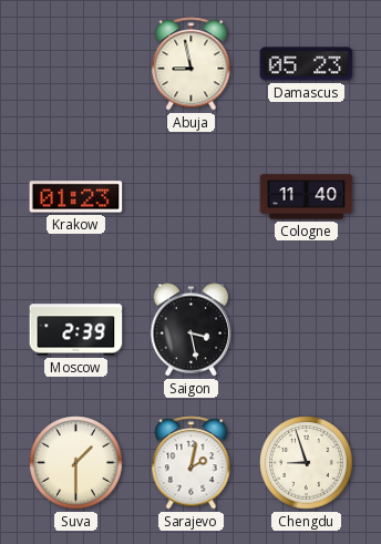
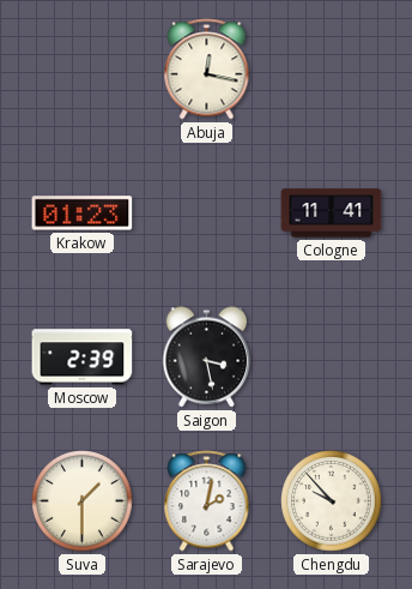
Abuja: 8:58 -> 12:17 (207, 70)
Damascus: 05:23 -> none (307, 64)
Cologne: 11:40 -> 11:41 (332, 214)
Chengdu: 8:57 -> 9:53 (332, 501)
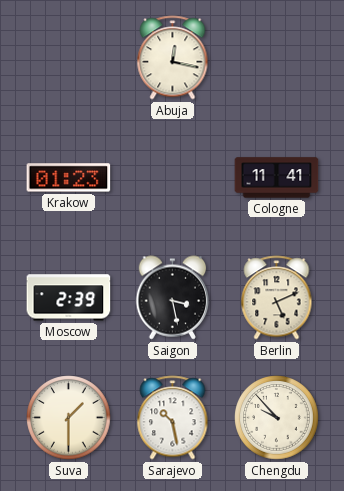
Berlin: none -> 5:11 (277, 298)
Sarajevo: 2:02 -> 10:28 (173, 418)
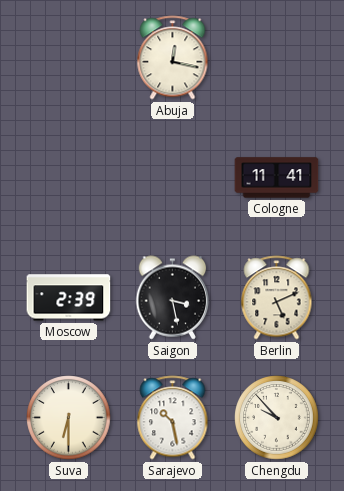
Krakow: 01:23 -> none (69, 178)
Suva: 1:30 -> 6:30 (69, 418)
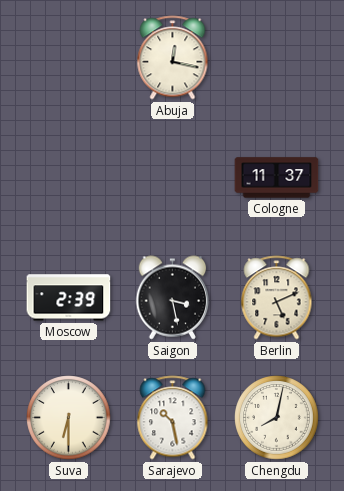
Cologne: 11:41 -> 11:37 (277, 178)
Chengdu: 9:53 -> 8:02 (277, 418)
